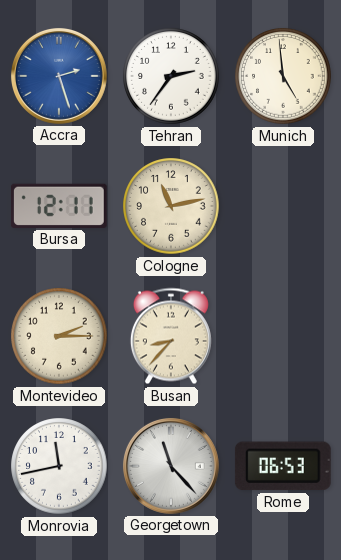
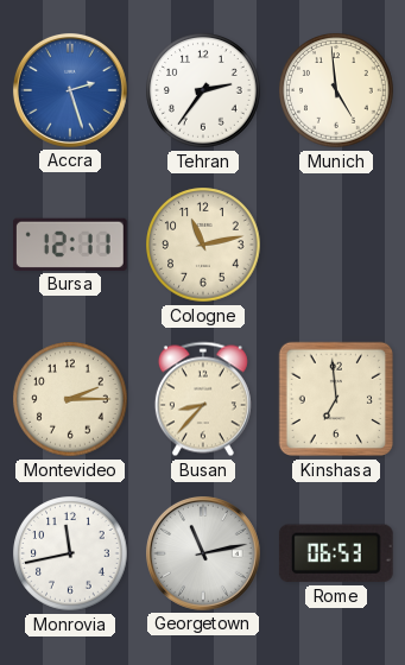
Kinshasa: none -> 6:59 (336, 399)
Georgetown: 11:23 -> 11:13 (203, 553)
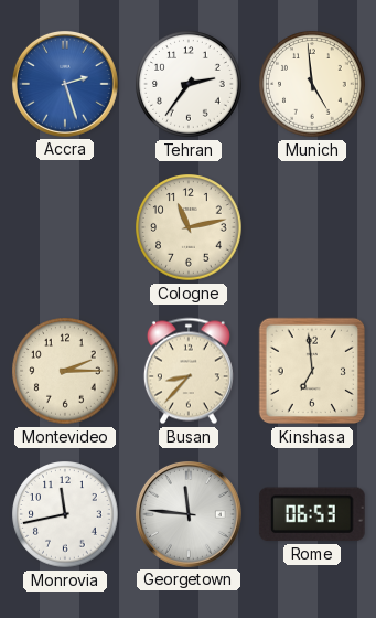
Bursa: 12:11 -> none (70, 245)
Georgetown: 11:13 -> 11:46 (189, 514)
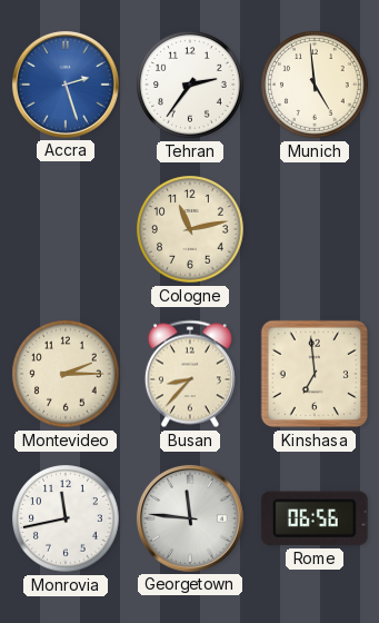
Rome: 06:53 -> 06:56 (315, 518)
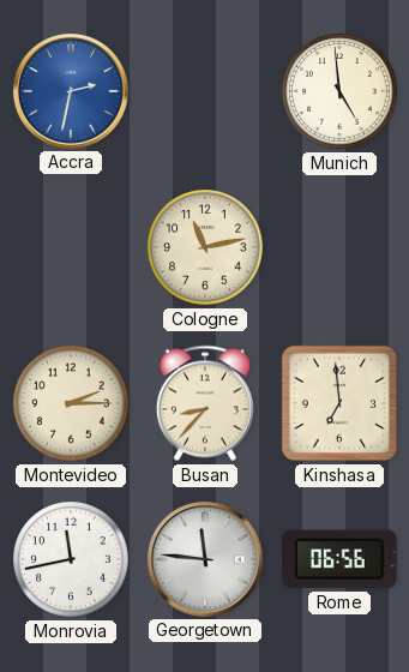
Accra: 2:27 -> 2:32 (71, 91)
Tehran: 2:36 -> none (190, 85)
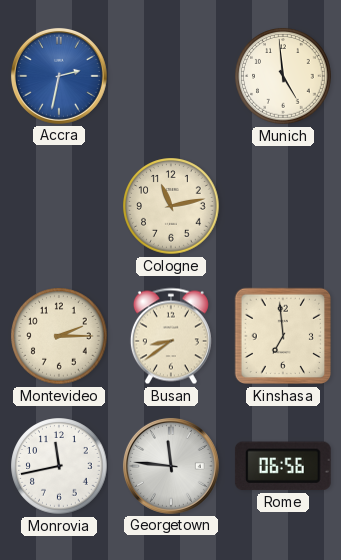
Busan: 8:37 -> 8:39 (171, 336)
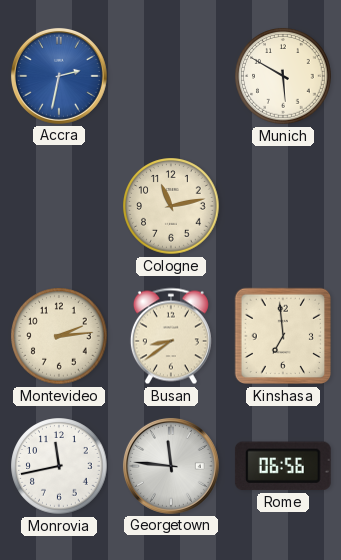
Munich: 4:59 -> 5:50 (283, 76)
Montevideo: 2:15 -> 2:14 (59, 336)
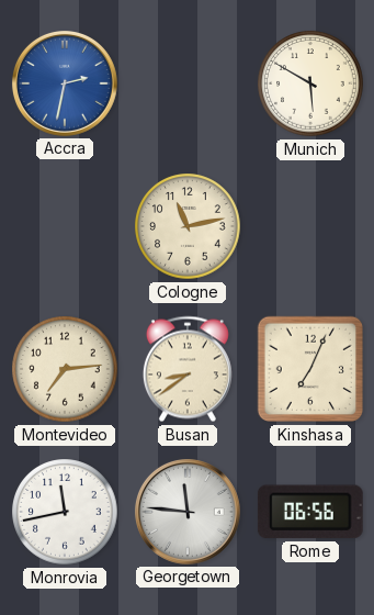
Montevideo: 2:14 -> 7:14 (65, 369)
Kinshasa: 6:59 -> 7:04 (310, 369)
